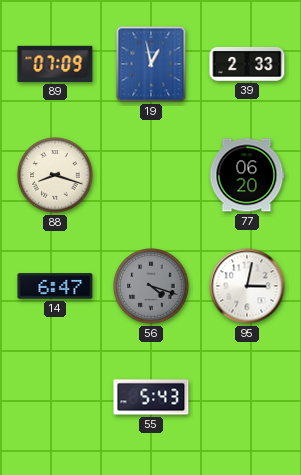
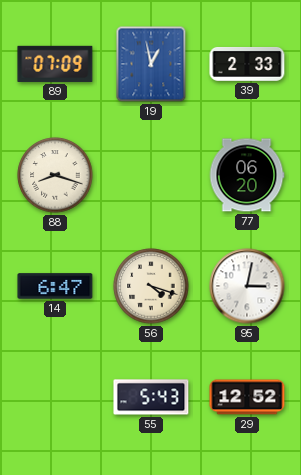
56 dial: grey -> cream (151, 286)
29: none -> 12:52 (247, 397)
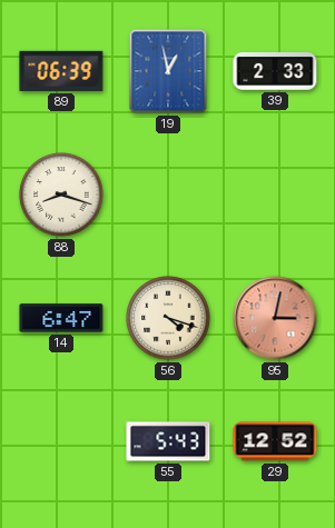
89: 07:09 -> 06:39 (61, 71)
77: 06:20 -> none (247, 175)
95 dial: white -> salmon (275, 318)
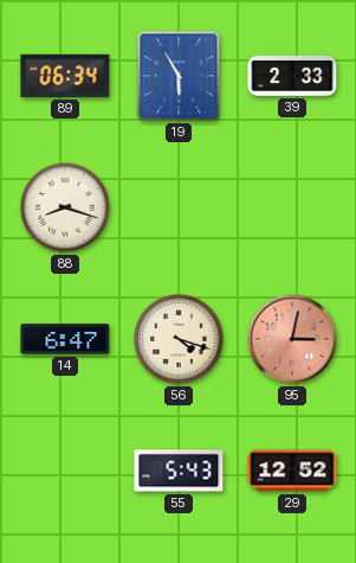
89: 06:39 -> 06:34 (65, 76)
19: 12:58 -> 5:55 (179, 76)
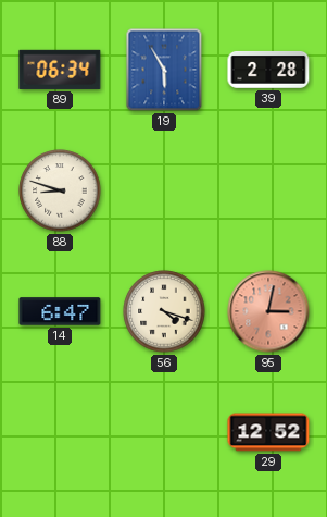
39: 2:33 -> 2:28 (268, 70)
88: 8:18 -> 8:48 (60, 190)
55: 5:43 -> none (179, 471)
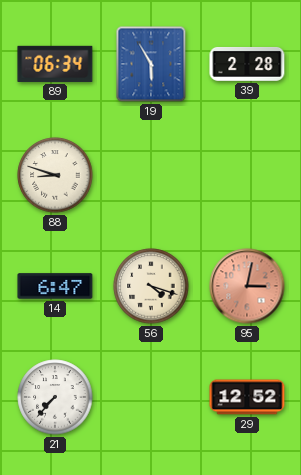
21: none -> 7:37 (55, 397)
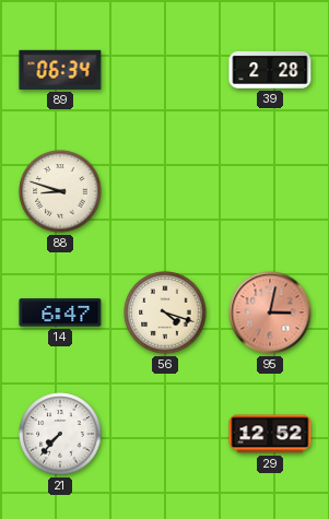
19: 5:55 -> none (151, 64)
